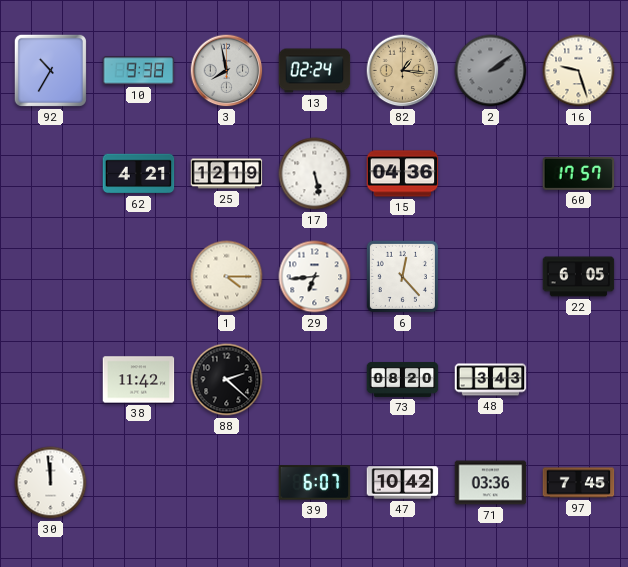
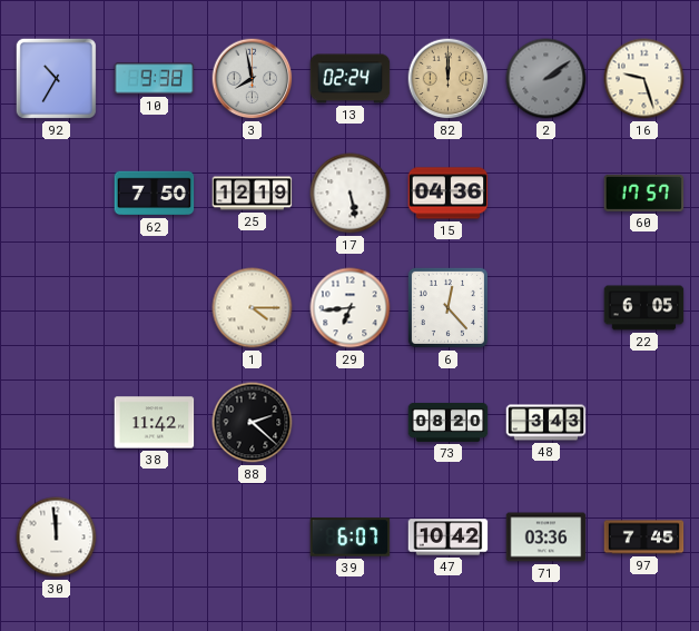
82: 1:16 -> 12:00 (449, 79)
62: 4:21 -> 7:50 (155, 194)
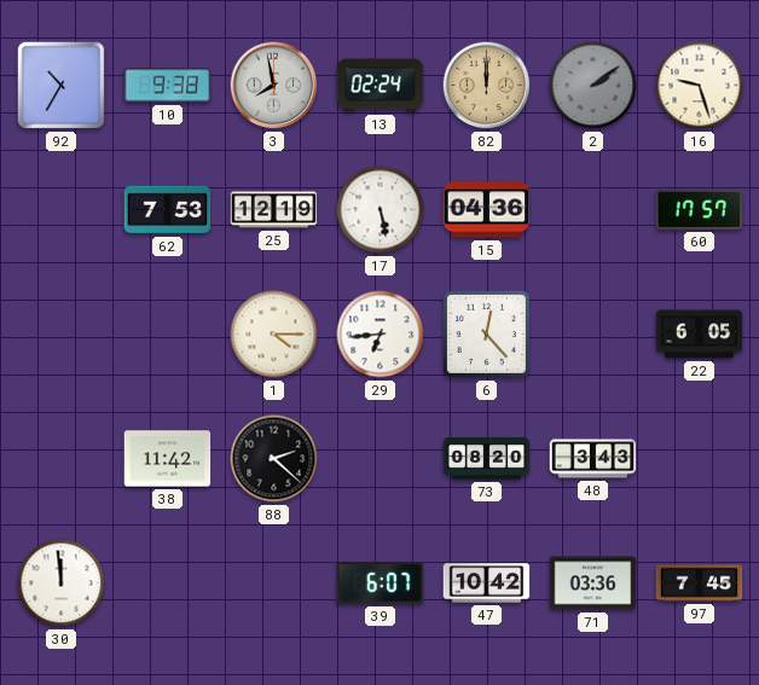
62: 7:50 -> 7:53 (168, 210)
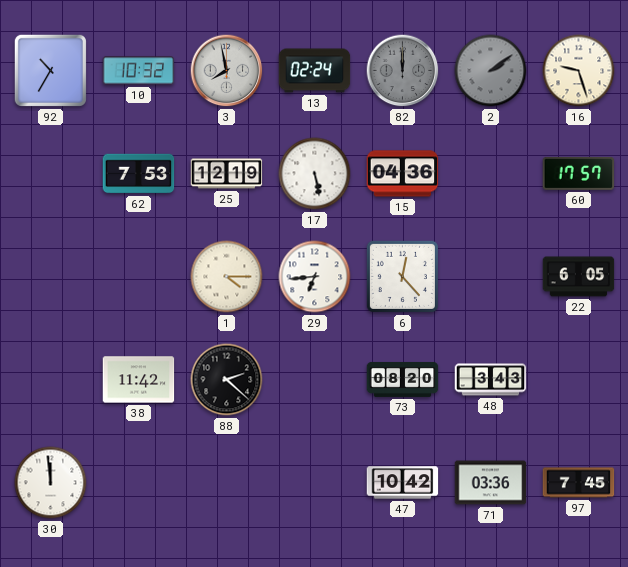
10: 9:38 -> 10:32 (139, 71)
82 dial: champagne -> grey (403, 71)
39: 6:07 -> none (381, 584)
